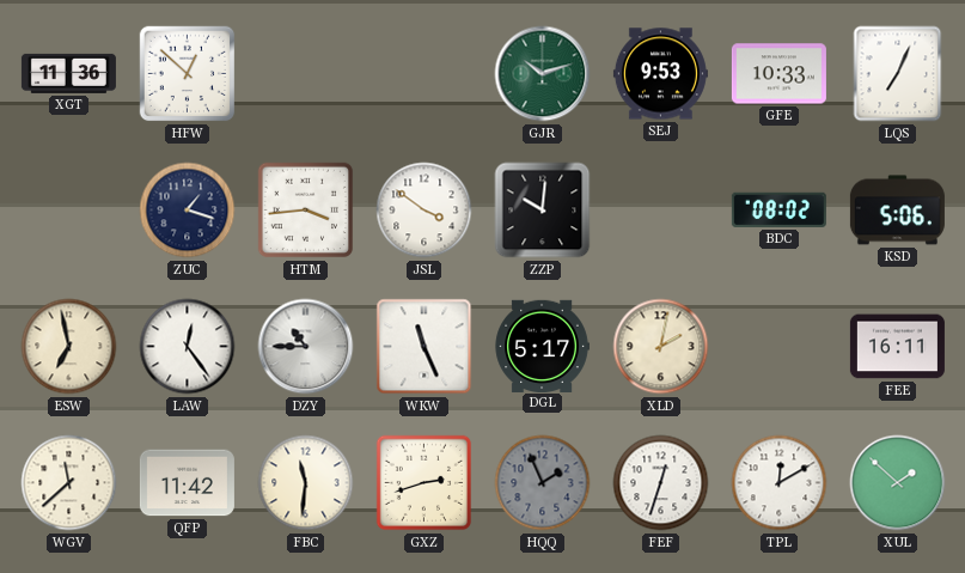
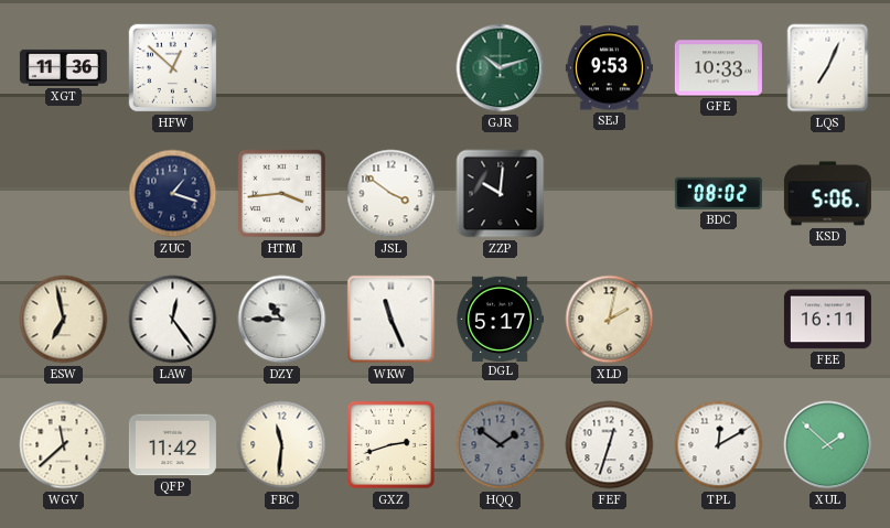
HQQ: 1:56 -> 1:51 (501, 445)
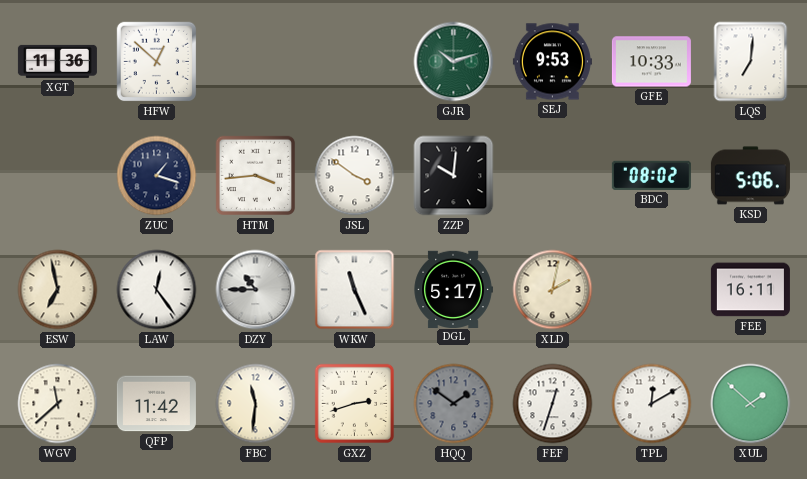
LQS: 7:04 -> 7:01 (751, 62)
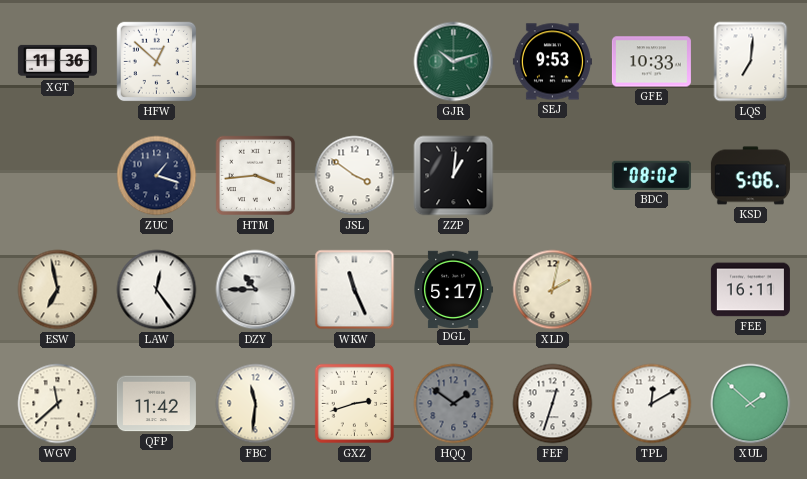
ZZP: 10:01 -> 1:01 (454, 176)
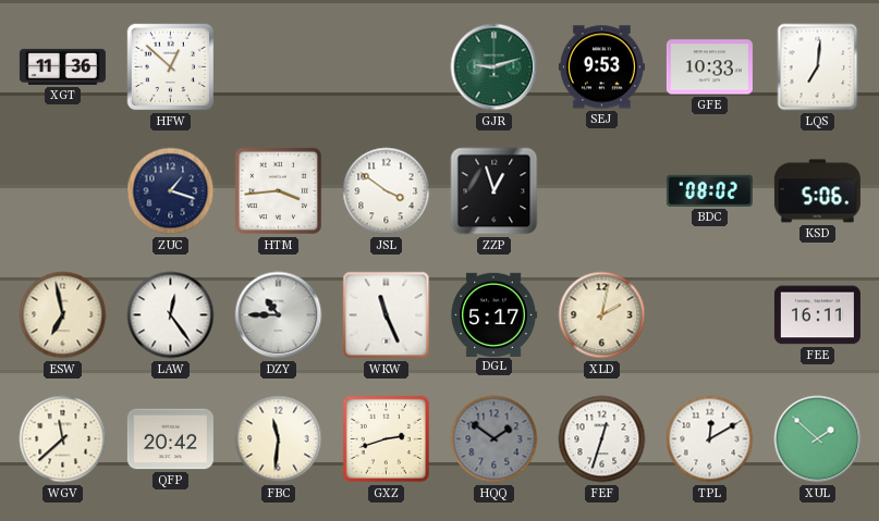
GJR: 10:12 -> 9:12 (495, 67)
ZZP: 1:01 -> 12:57 (495, 191)
QFP: 11:42 -> 20:42 (170, 439)
